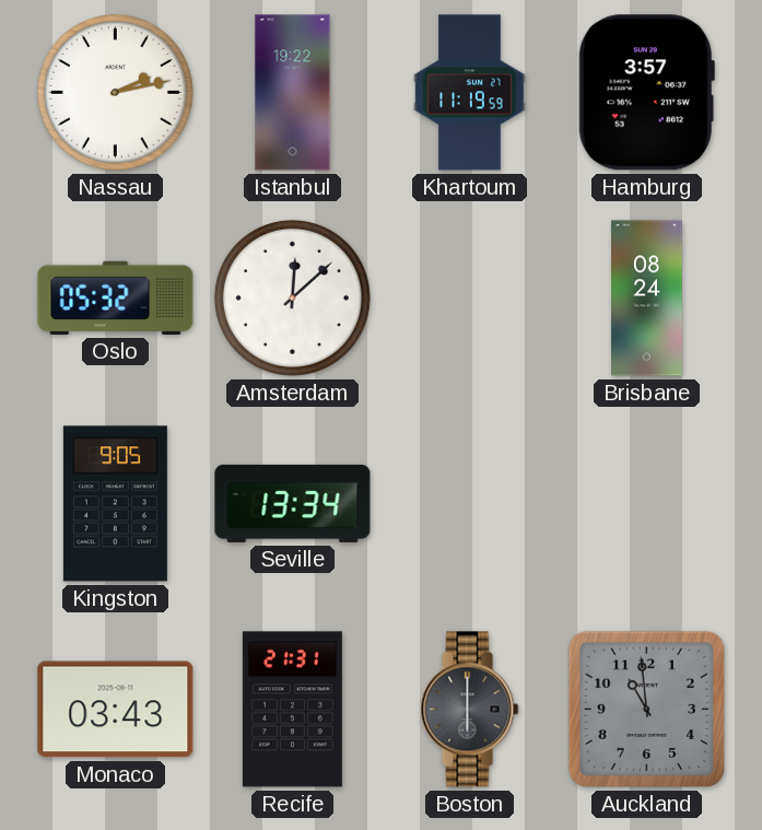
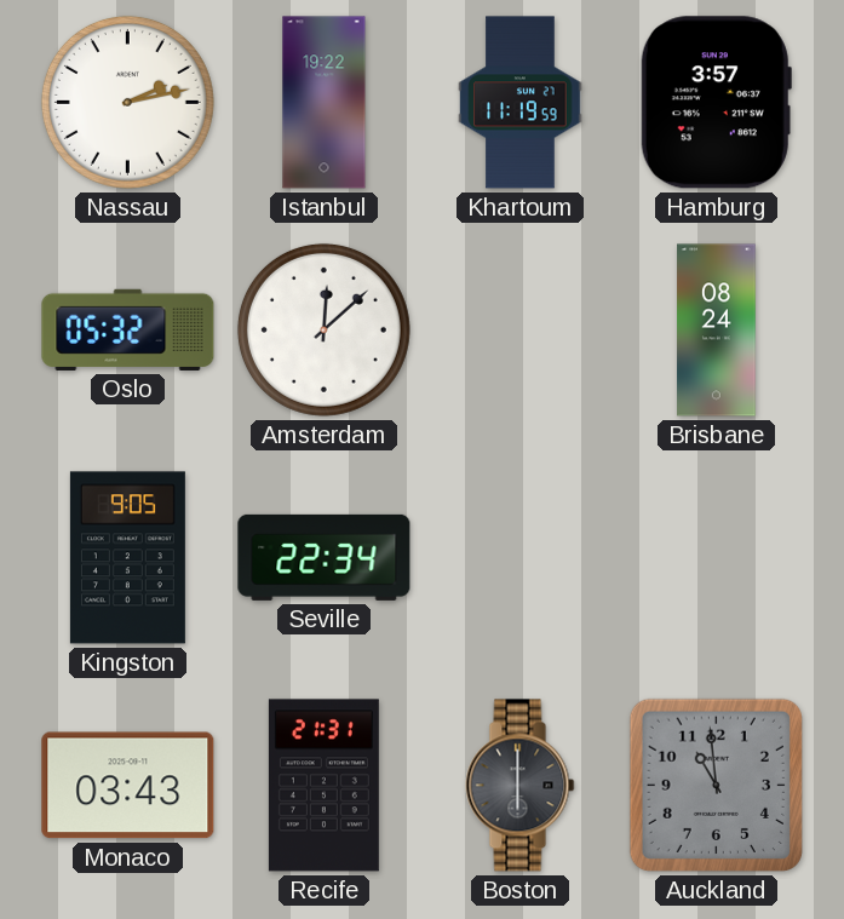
Seville: 13:34 -> 22:34 (325, 557)
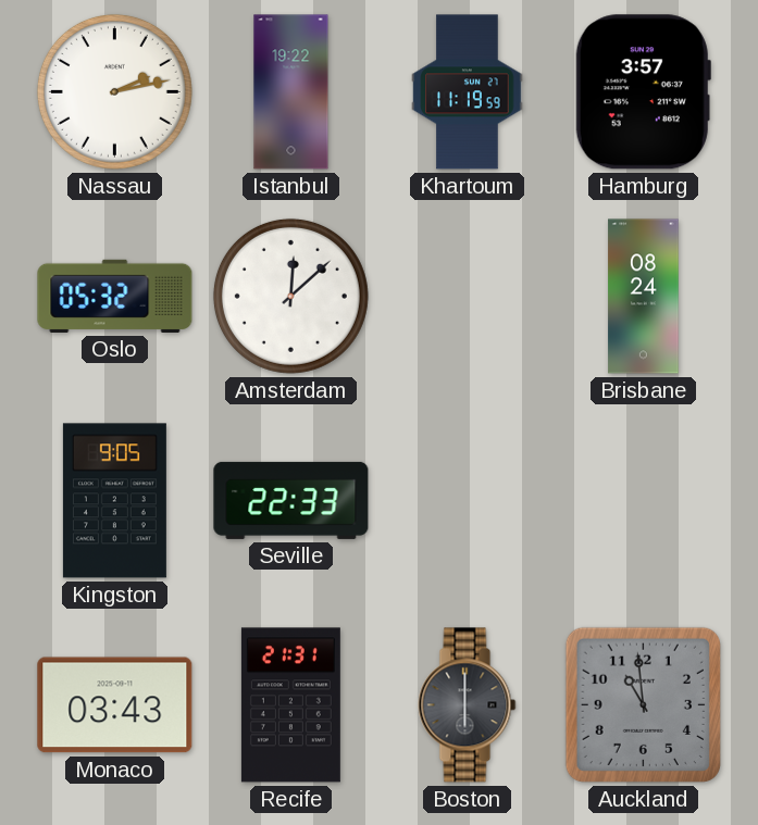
Seville: 22:34 -> 22:33 (291, 500)
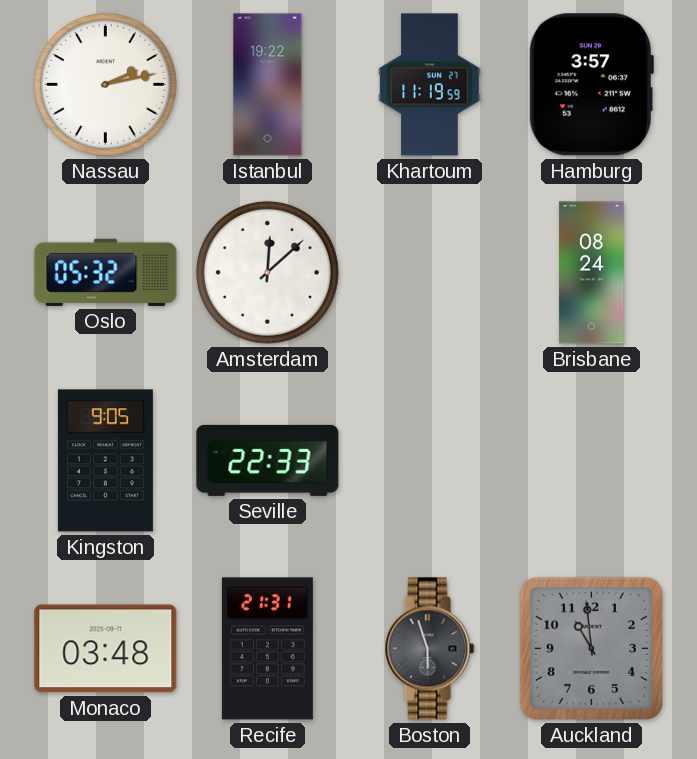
Monaco: 03:43 -> 03:48 (106, 649)
Boston: 6:00 -> 5:57 (430, 649)
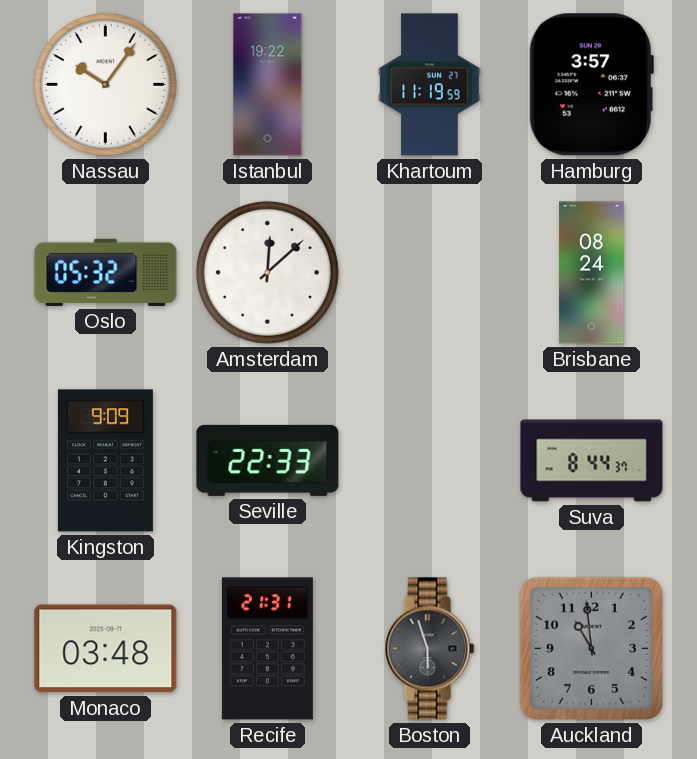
Nassau: 2:13 -> 10:06 (105, 84)
Kingston: 9:05 -> 9:09 (105, 461)
Suva: none -> 8:44 (592, 461)
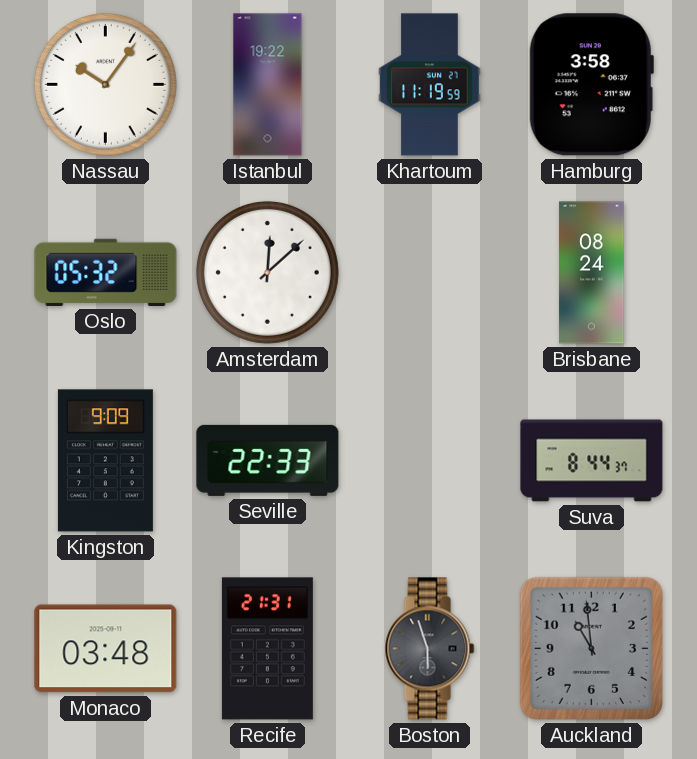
Hamburg: 3:57 -> 3:58 (591, 85)
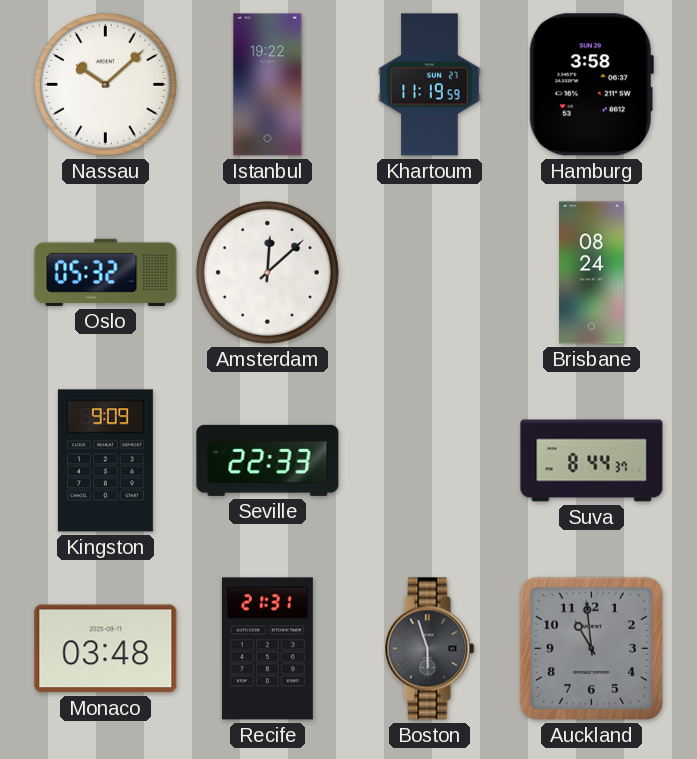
Nassau: 10:06 -> 10:08 (105, 84)
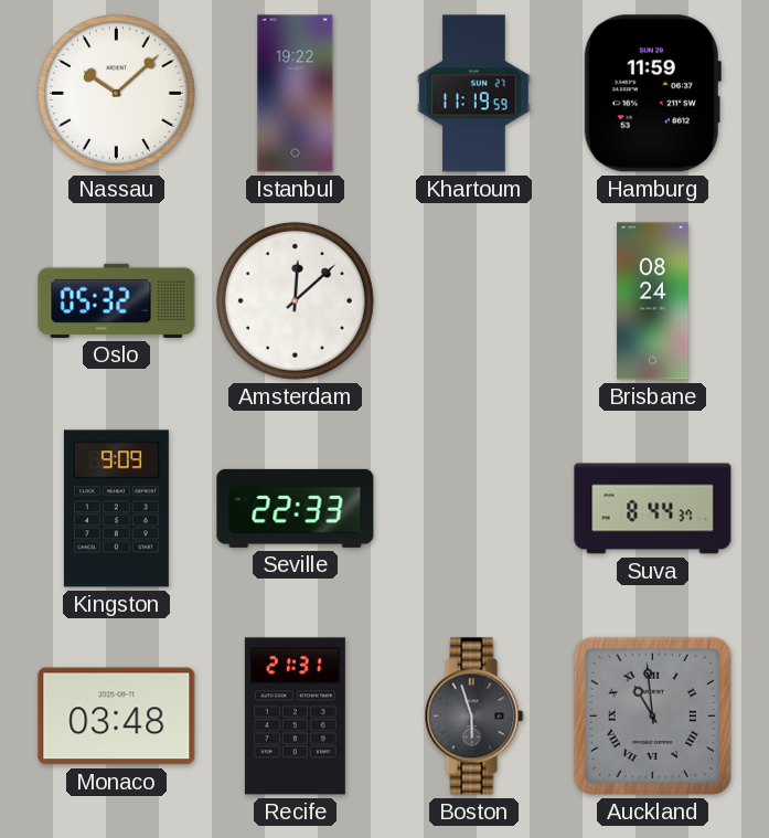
Hamburg: 3:58 -> 11:59 (652, 94)
Auckland numerals: Arabic -> Roman (652, 715)
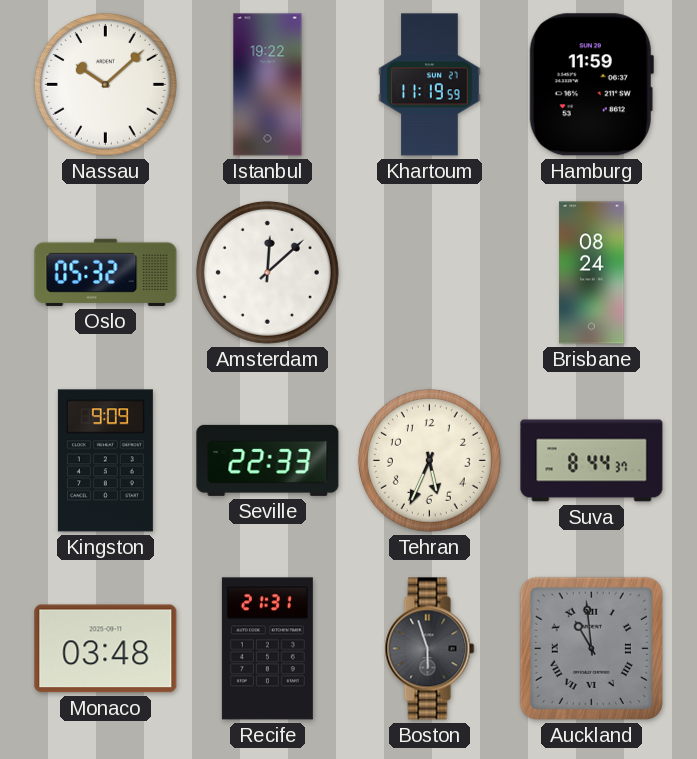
Tehran: none -> 5:34 (429, 460)
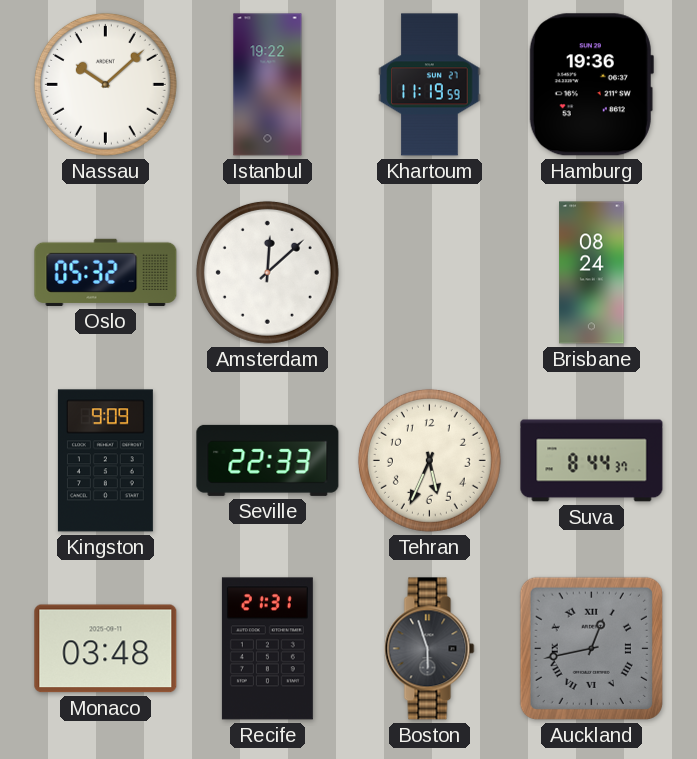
Hamburg: 11:59 -> 19:36 (591, 85)
Auckland: 10:59 -> 12:43 (591, 648)
